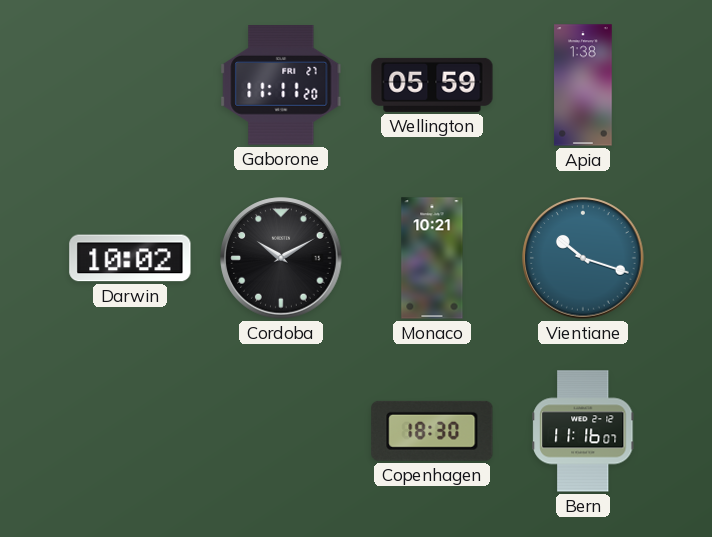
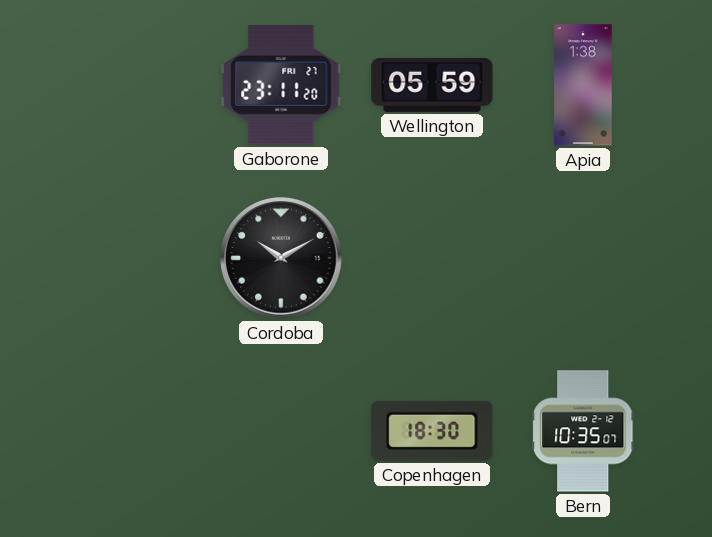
Gaborone: 11:11 -> 23:11 (281, 86)
Darwin: 10:02 -> none (130, 258)
Monaco: 10:21 -> none (432, 258)
Vientiane: 10:18 -> none (583, 258)
Bern: 11:16 -> 10:35 (583, 431)
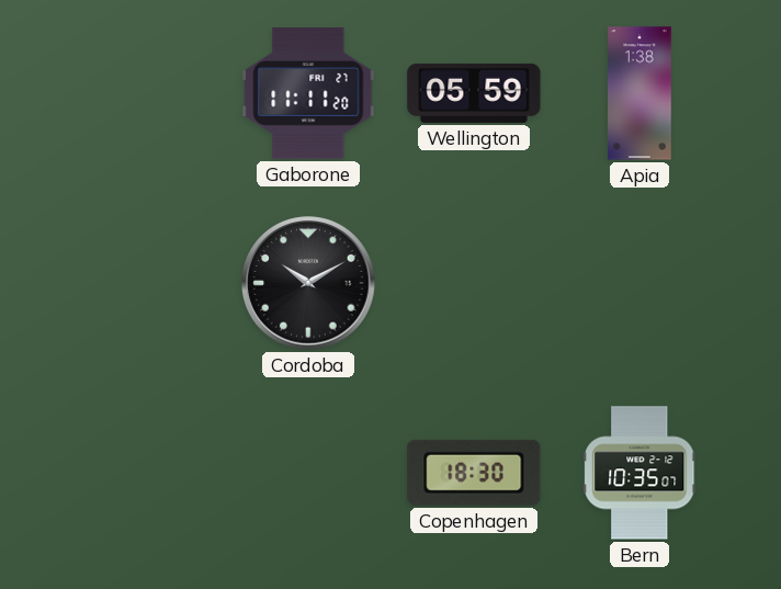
Gaborone: 23:11 -> 11:11 (308, 94)
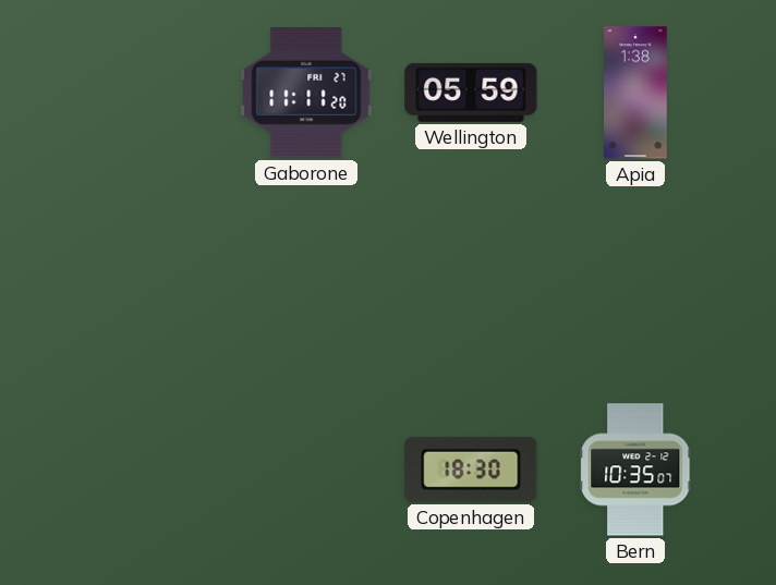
Cordoba: 10:10 -> none (308, 283)
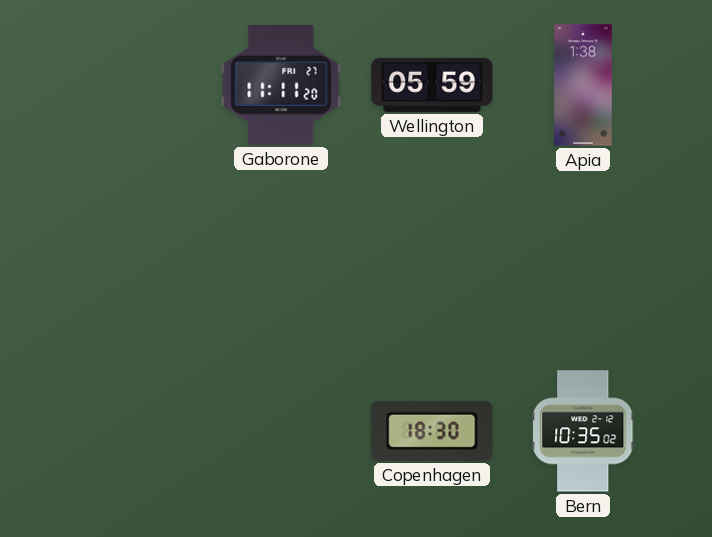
Bern: 10:35:07 -> 10:35:02 (583, 431)
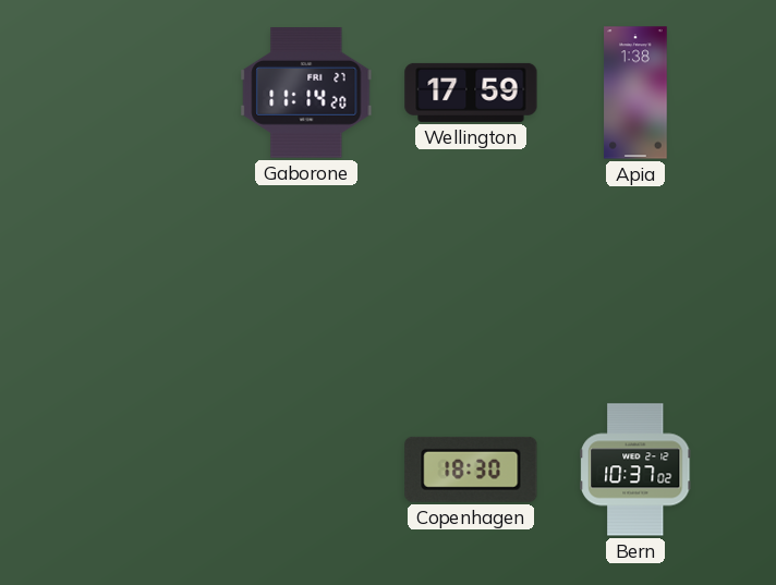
Gaborone: 11:11 -> 11:14 (306, 94)
Wellington: 05:59 -> 17:59 (471, 93)
Bern: 10:35 -> 10:37 (635, 470)
